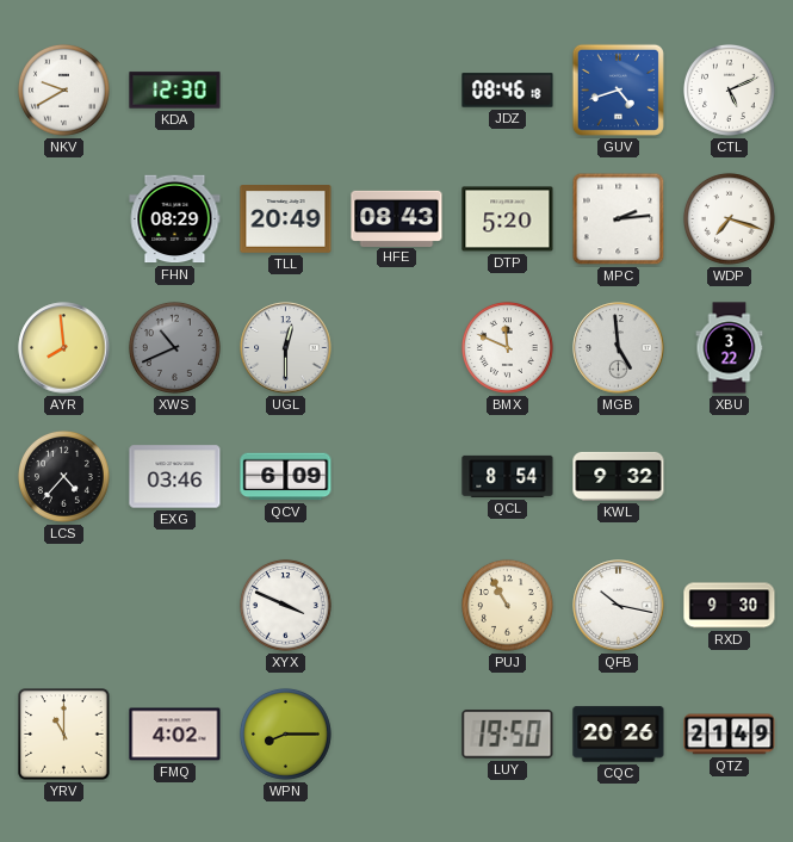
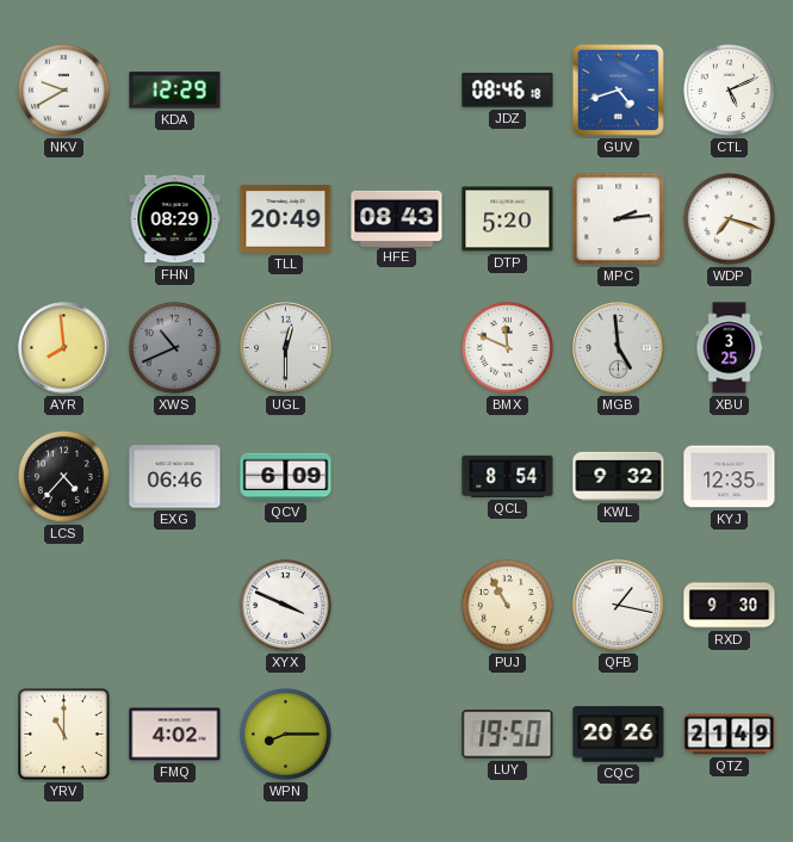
KDA: 12:30 -> 12:29 (175, 91)
XBU: 3:22 -> 3:25 (730, 348)
EXG: 03:46 -> 06:46 (175, 477)
KYJ: none -> 12:35 (730, 477)
QFB: 10:17 -> 1:17 (619, 606)
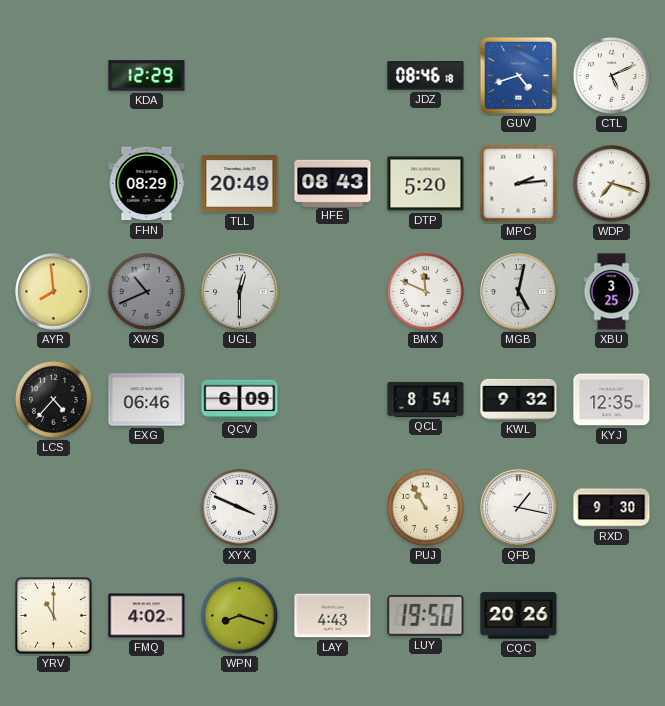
NKV: 9:40 -> none (63, 89)
MGB: 4:59 -> 5:02 (519, 292)
WPN: 8:15 -> 8:18 (239, 615)
LAY: none -> 4:43 (333, 616)
QTZ: 21:49 -> none (730, 735)
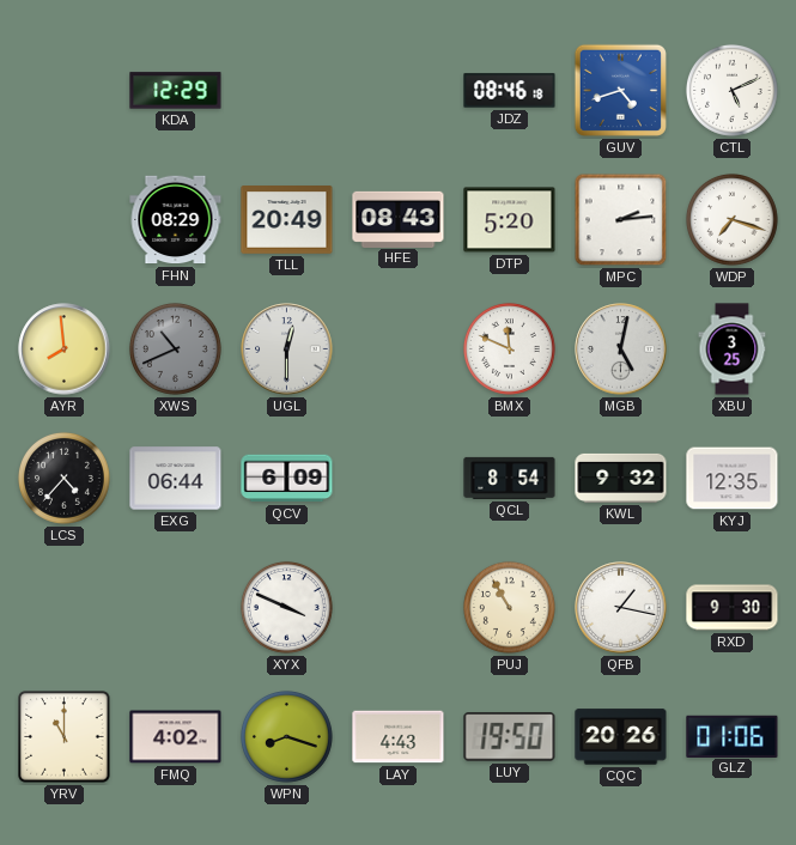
EXG: 06:46 -> 06:44 (176, 479)
GLZ: none -> 01:06 (733, 736)
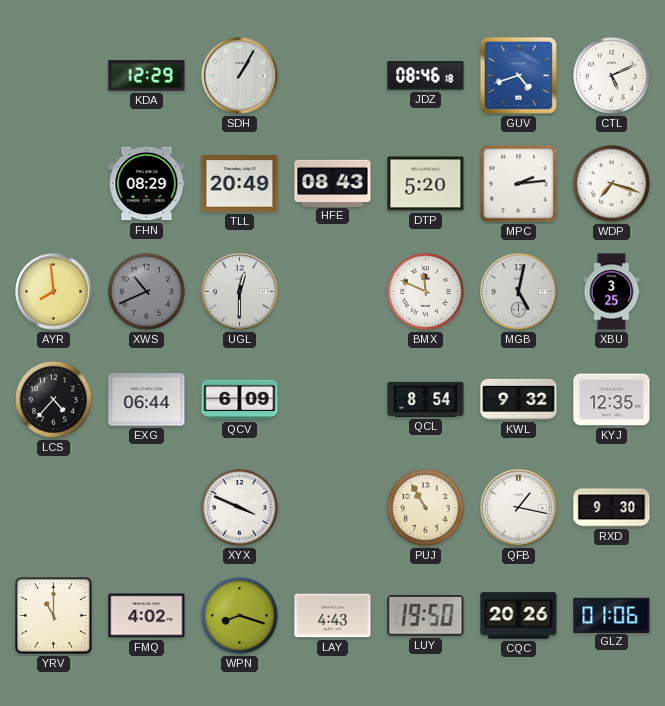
SDH: none -> 1:05 (240, 76)
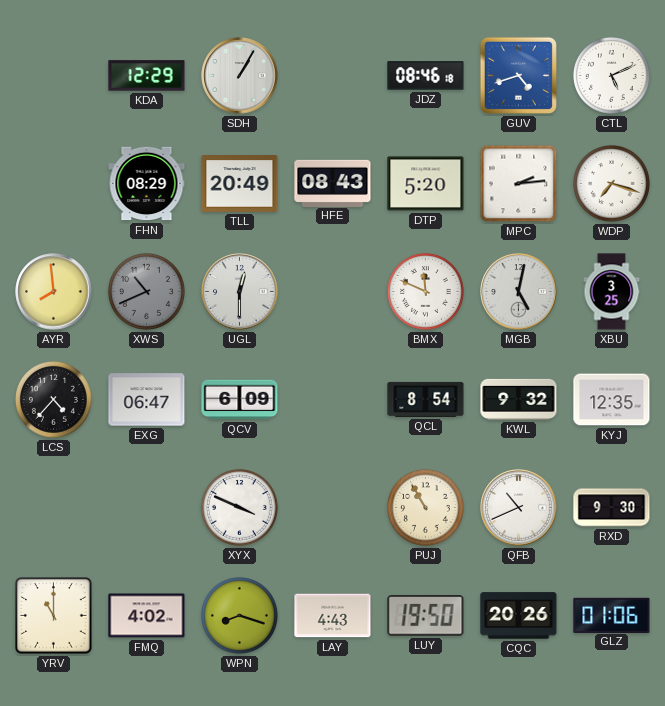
EXG: 06:44 -> 06:47 (147, 400)
QFB: 1:17 -> 10:41 (519, 508)
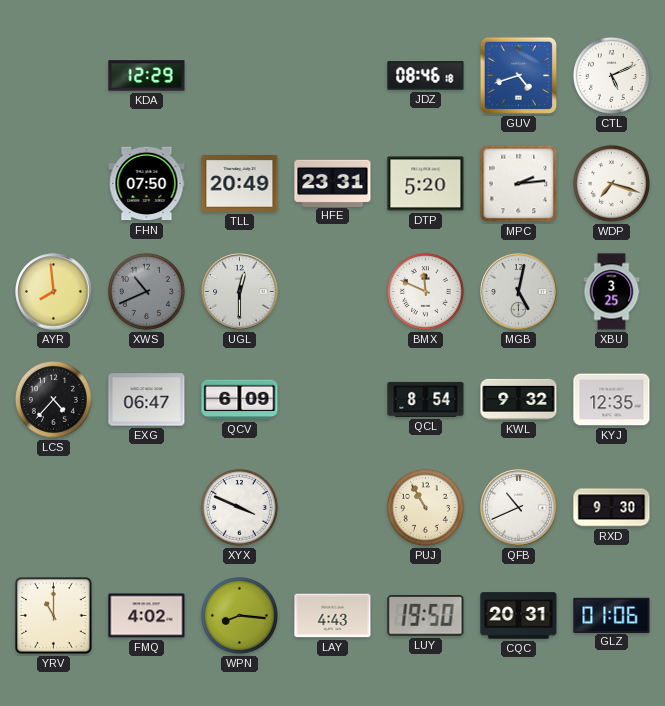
SDH: 1:05 -> none (240, 76)
FHN: 08:29 -> 07:50 (147, 184)
HFE: 08:43 -> 23:31 (333, 183)
WPN: 8:18 -> 8:16 (239, 615)
CQC: 20:26 -> 20:31 (519, 616)
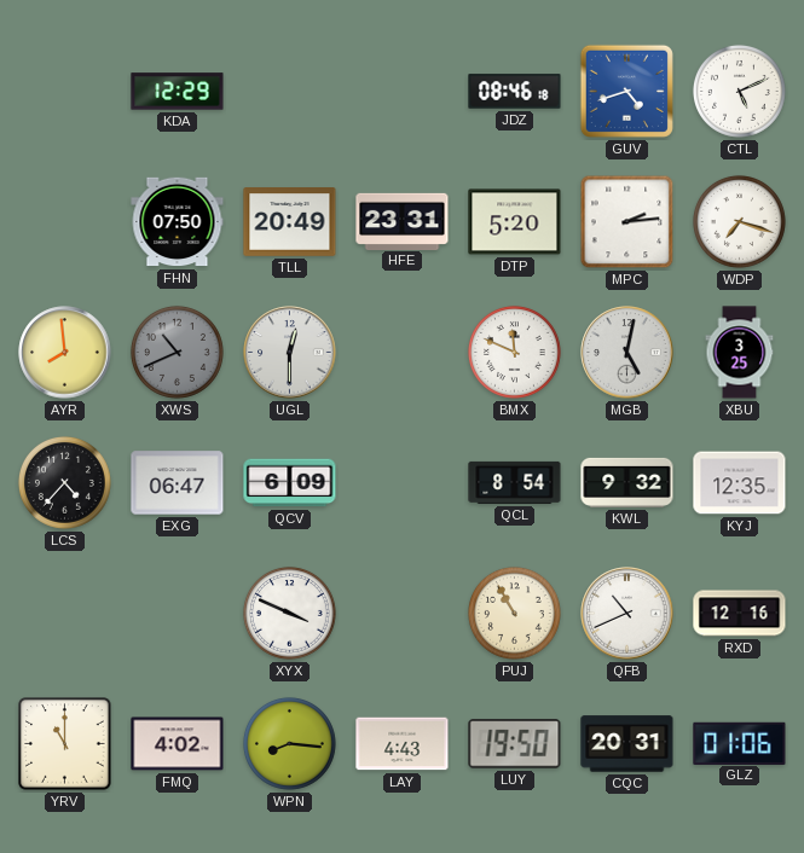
RXD: 9:30 -> 12:16 (740, 614)
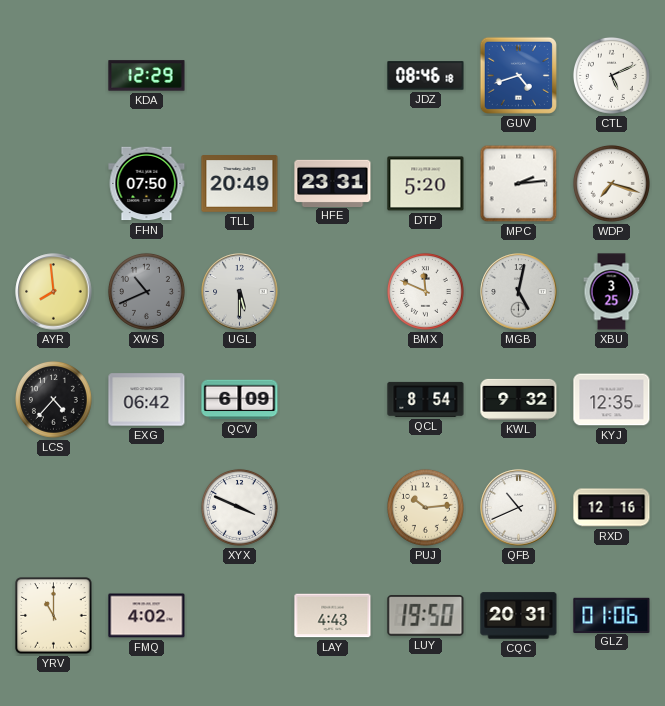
UGL: 12:30 -> 5:30 (240, 292)
EXG: 06:47 -> 06:42 (147, 400)
PUJ: 10:55 -> 10:14 (425, 507)
WPN: 8:16 -> none (289, 743)
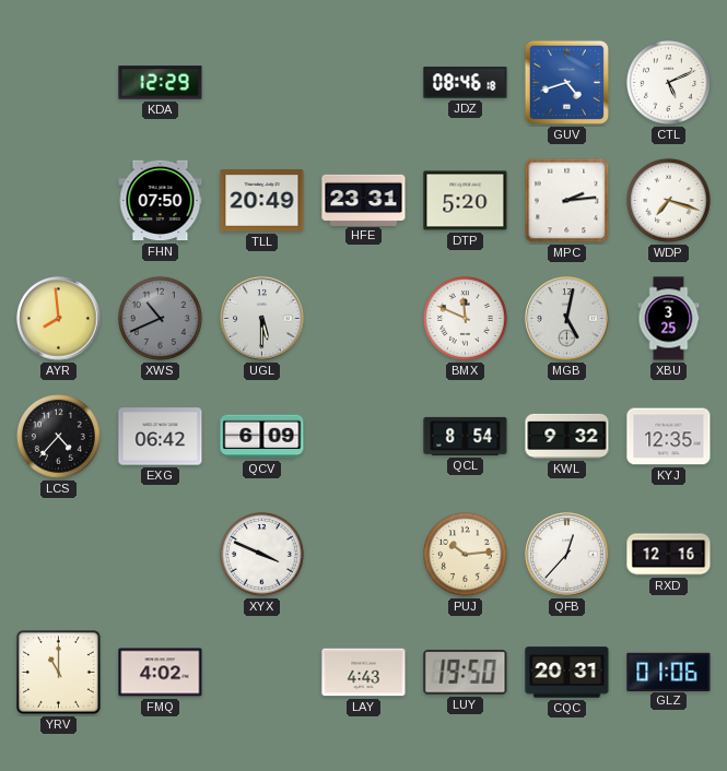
QFB: 10:41 -> 12:37 (567, 555)
